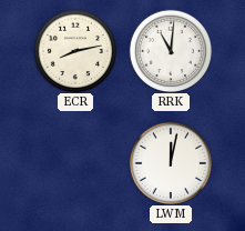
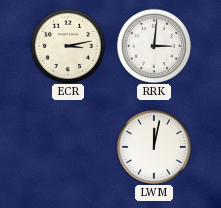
ECR: 8:13 -> 3:13 (67, 45)
RRK: 11:01 -> 3:01 (153, 45)
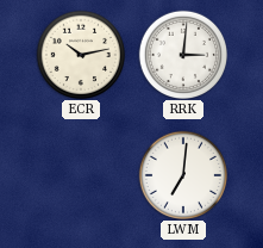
ECR: 3:13 -> 10:13 (80, 54)
LWM: 12:02 -> 7:01 (182, 174)
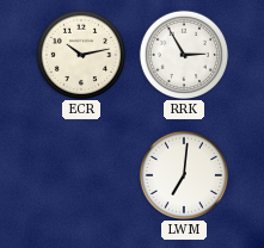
RRK: 3:01 -> 2:55 (183, 54)
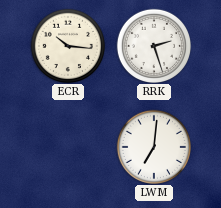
ECR: 10:13 -> 10:16 (67, 45)
RRK: 2:55 -> 2:27 (153, 45)
